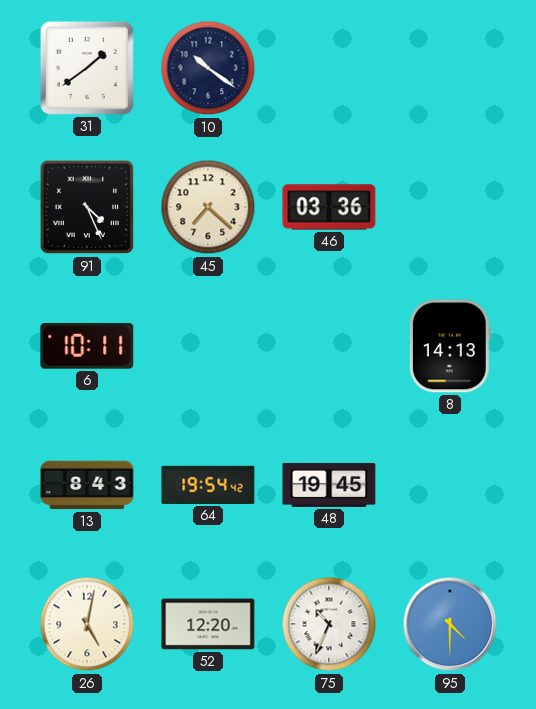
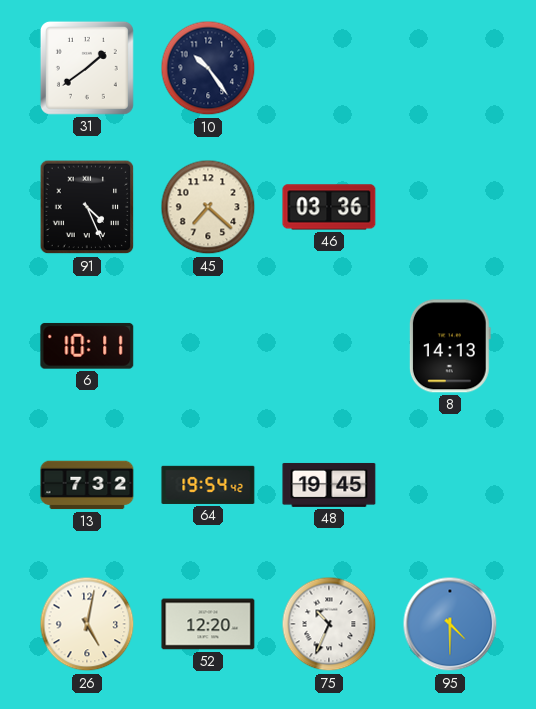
10: 10:21 -> 10:24 (208, 68)
13: 8:43 -> 7:32 (87, 485)
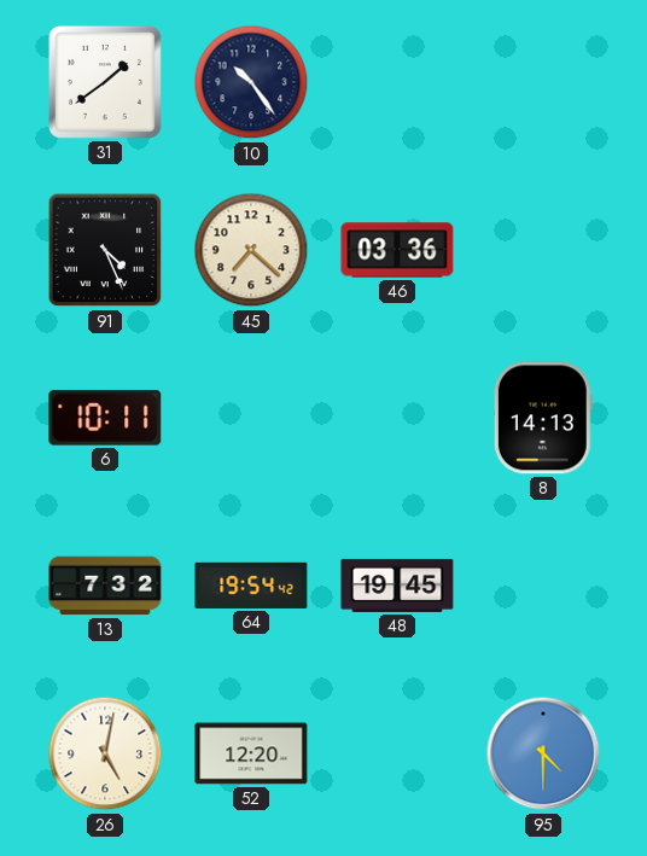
75: 10:34 -> none (329, 624)
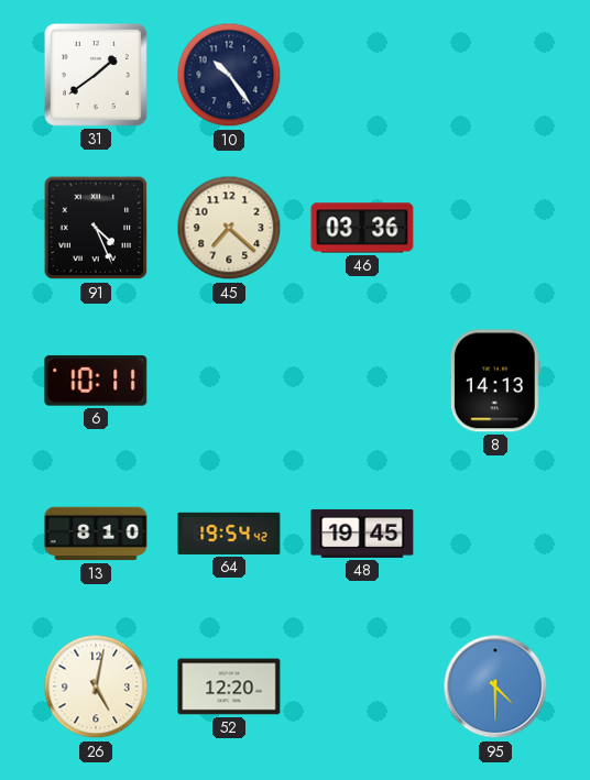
13: 7:32 -> 8:10 (96, 534)
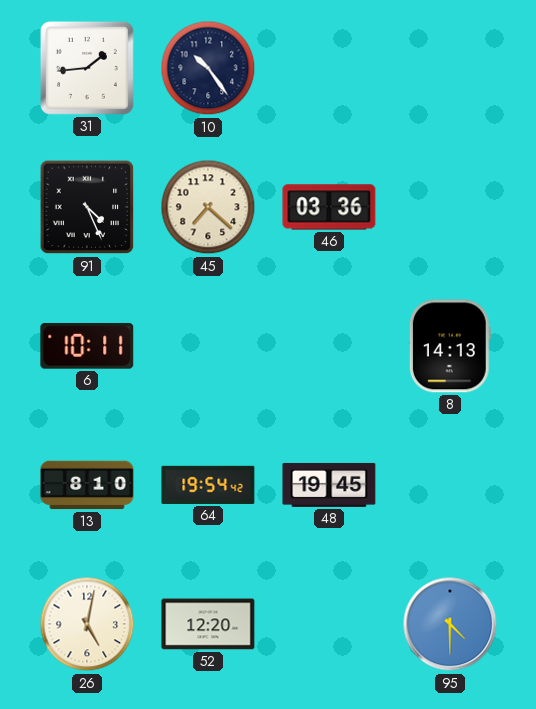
31: 1:39 -> 1:44 (87, 68)
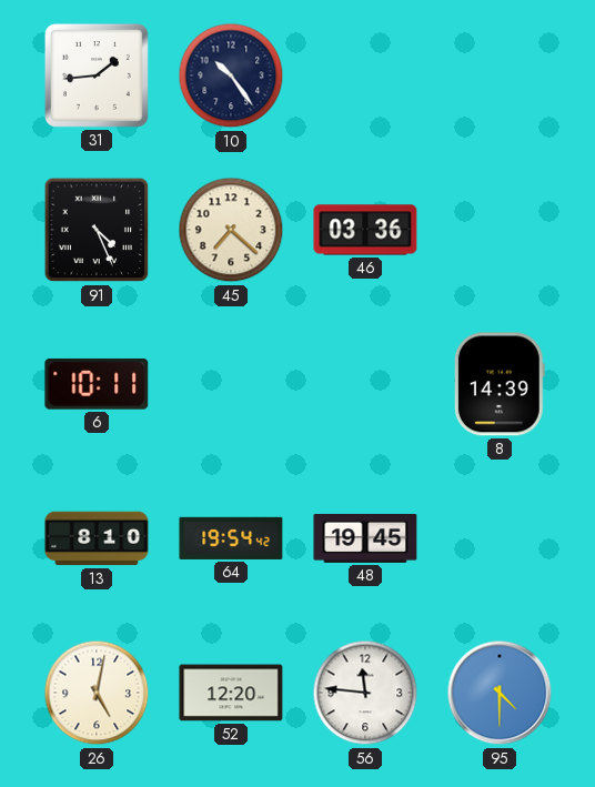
8: 14:13 -> 14:39 (500, 384)
56: none -> 11:46 (365, 693)
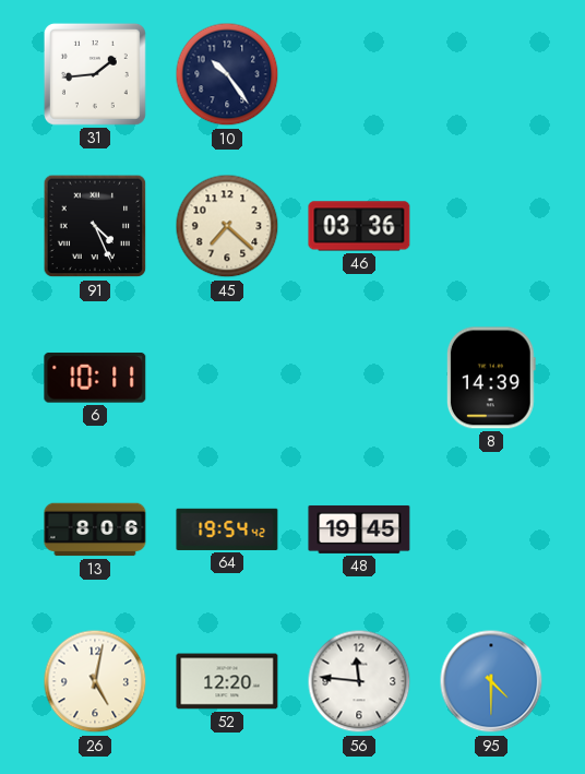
13: 8:10 -> 8:06 (95, 529)
